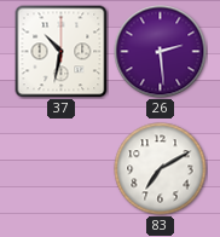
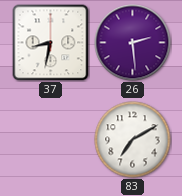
37: 10:32 -> 8:32 (51, 43)
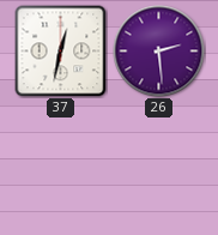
37: 8:32 -> 12:32 (61, 52)
83: 7:10 -> none (133, 140)
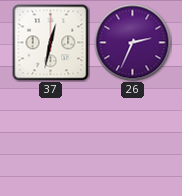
26: 2:29 -> 2:34 (133, 43)
